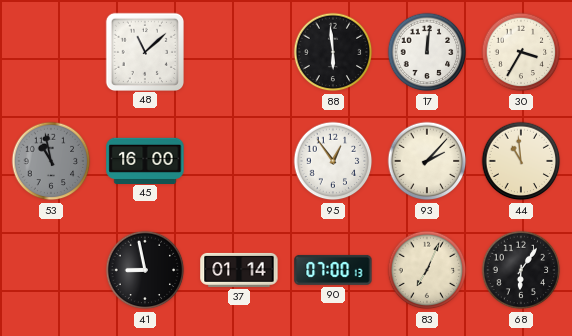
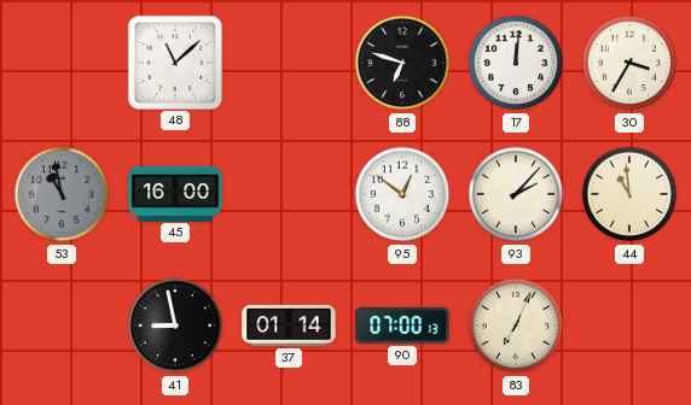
88: 5:59 -> 6:48 (402, 63)
95: 12:54 -> 12:51 (402, 194)
68: 6:06 -> none (521, 270)
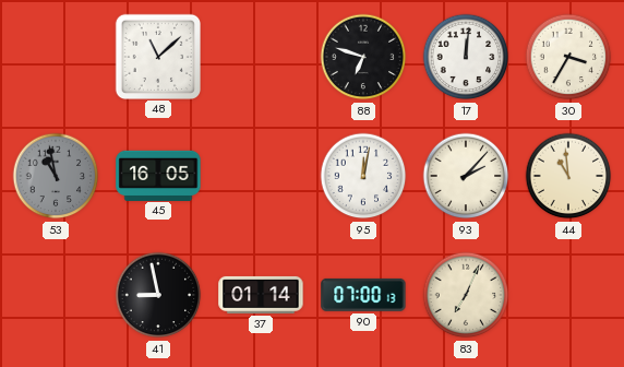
45: 16:00 -> 16:05 (158, 175)
95: 12:51 -> 12:02 (363, 176)
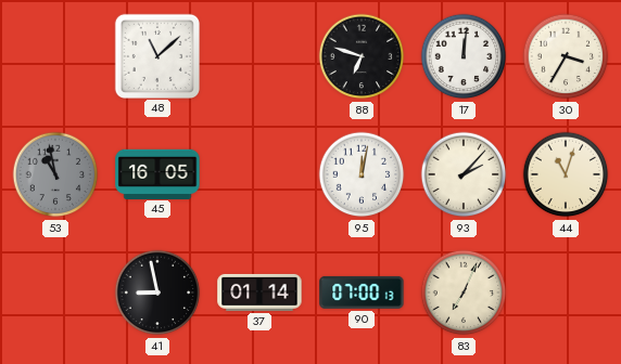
44: 10:59 -> 11:03 (566, 174)
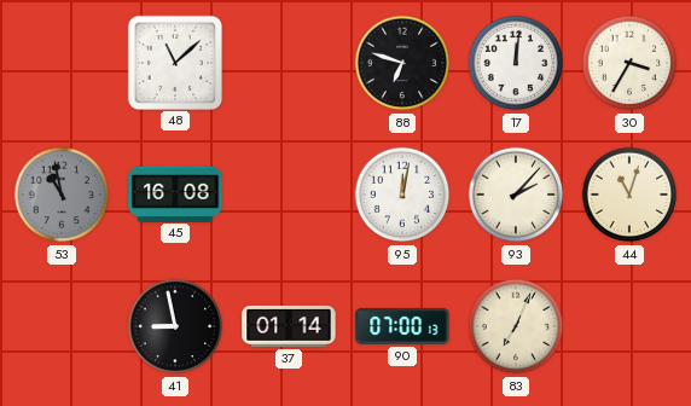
45: 16:05 -> 16:08 (175, 193)
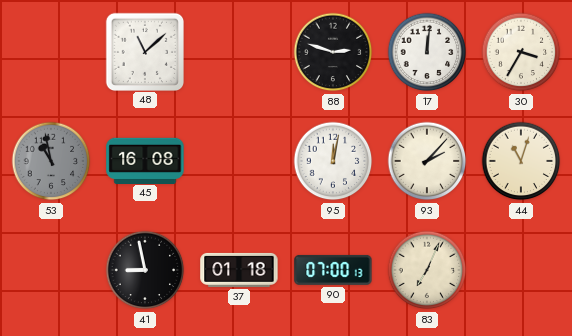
88: 6:48 -> 2:48 (333, 52)
37: 01:14 -> 01:18 (239, 270)
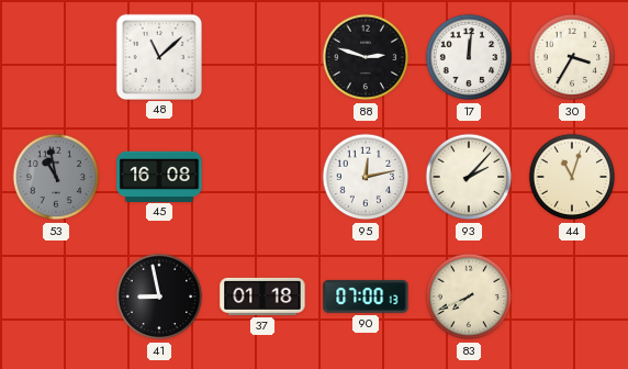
95: 12:02 -> 12:13 (366, 177)
83: 7:04 -> 7:41 (469, 297)
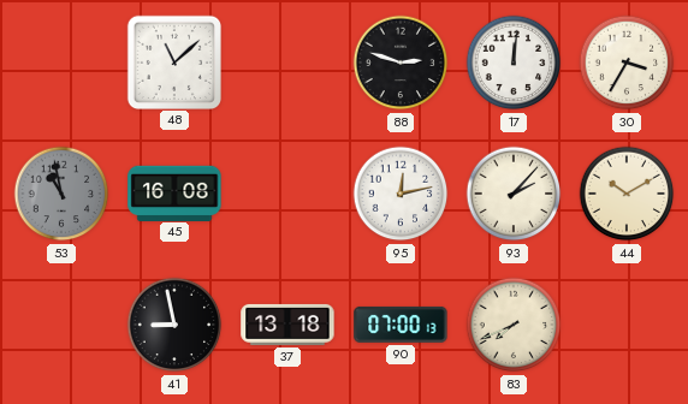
44: 11:03 -> 10:10 (627, 194)
37: 01:18 -> 13:18 (287, 325)
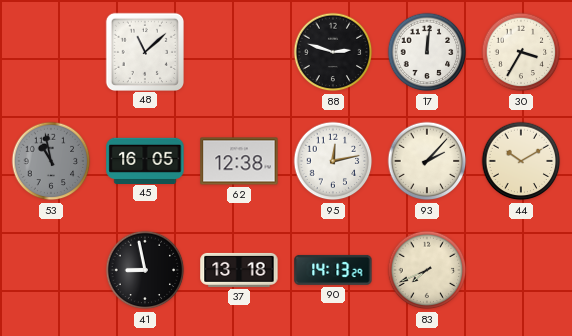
45: 16:08 -> 16:05 (145, 160)
62: none -> 12:38 (239, 161)
90: 07:00 -> 14:13 (333, 270)
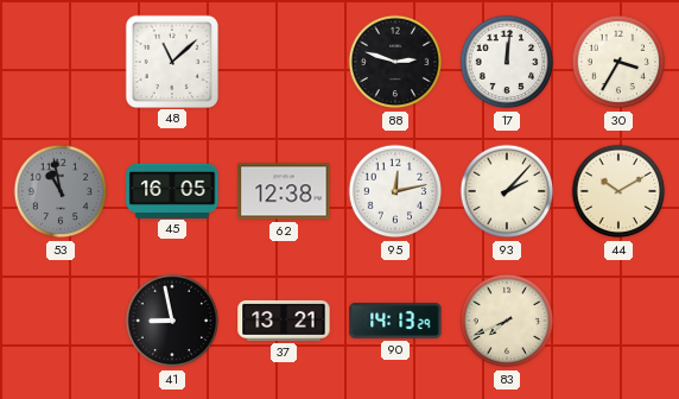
37: 13:18 -> 13:21 (284, 321)
